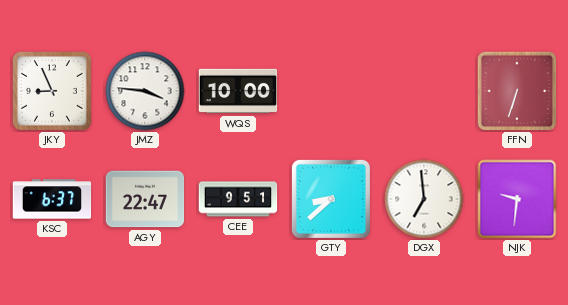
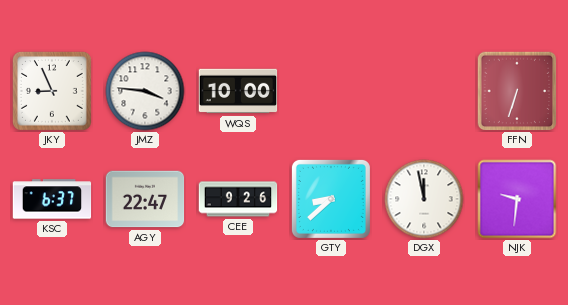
CEE: 9:51 -> 9:26 (238, 199)
DGX: 6:59 -> 11:58 (424, 199)
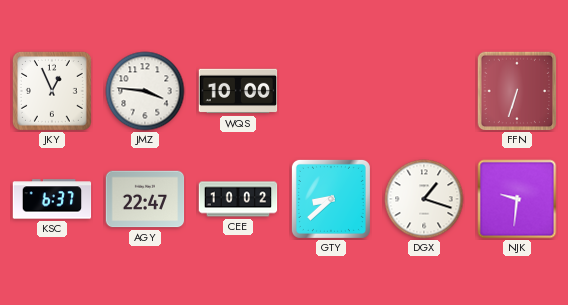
JKY: 8:56 -> 12:56 (52, 91)
CEE: 9:26 -> 10:02 (238, 199)
DGX: 11:58 -> 1:18 (424, 199)
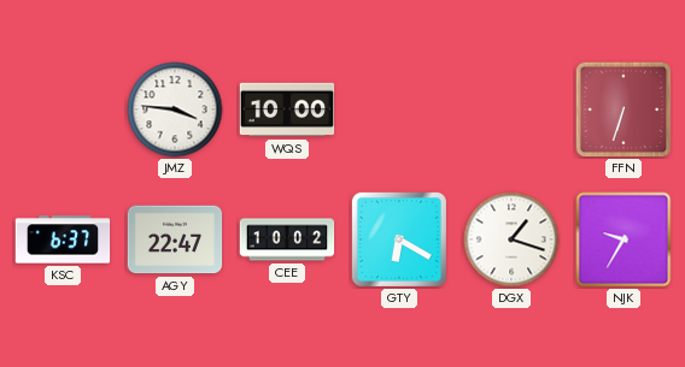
JKY: 12:56 -> none (52, 91)
GTY: 8:38 -> 6:20 (399, 239)
NJK: 9:31 -> 9:35 (623, 239)
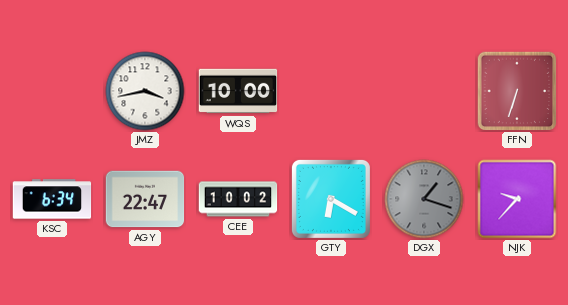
JMZ: 3:46 -> 3:43 (145, 91)
KSC: 6:37 -> 6:34 (52, 199)
DGX dial: white -> grey (424, 199)
NJK: 9:35 -> 9:37 (517, 199)
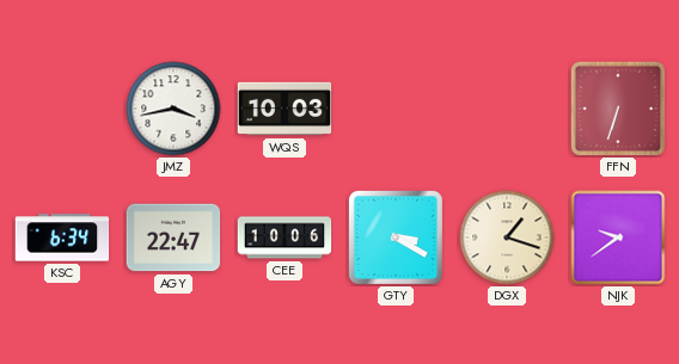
WQS: 10:00 -> 10:03 (285, 109)
CEE: 10:02 -> 10:06 (285, 237)
GTY: 6:20 -> 3:20 (396, 237)
DGX dial: grey -> cream (507, 237)
NJK: 9:37 -> 9:39 (618, 237)
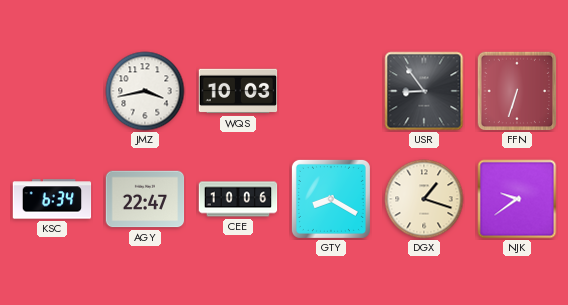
USR: none -> 8:54 (424, 91)
GTY: 3:20 -> 8:20 (331, 199)
